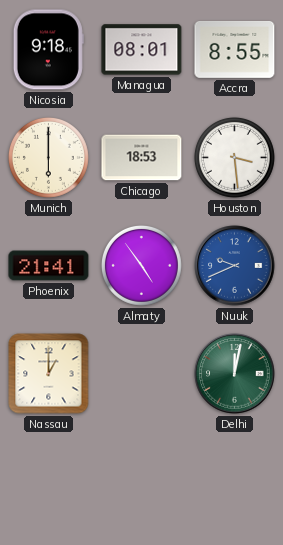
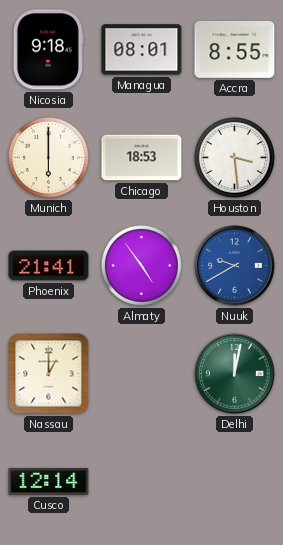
Nuuk: 9:41 -> 9:40 (235, 266)
Cusco: none -> 12:14 (49, 481)
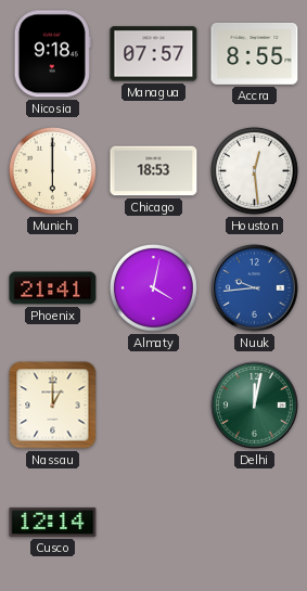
Managua: 08:01 -> 07:57 (154, 54)
Houston: 3:29 -> 12:29 (254, 170)
Almaty: 4:54 -> 4:02 (153, 287)
Nuuk: 9:40 -> 9:44 (255, 288)
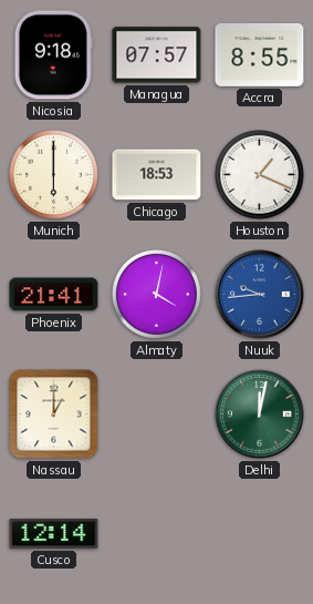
Houston: 12:29 -> 1:19 (259, 174)
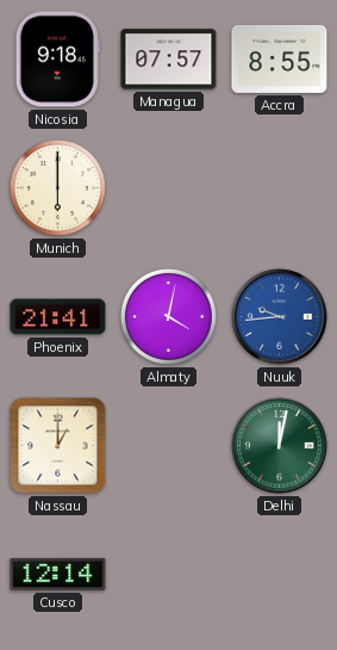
Chicago: 18:53 -> none (157, 175)
Houston: 1:19 -> none (259, 174)
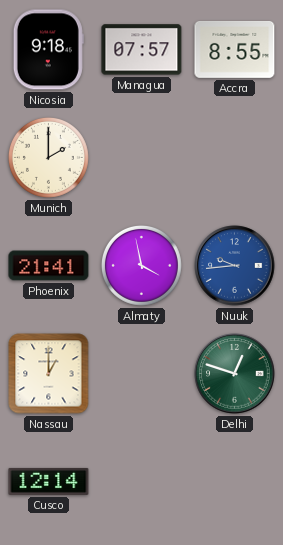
Munich: 6:00 -> 2:00 (48, 157)
Almaty: 4:02 -> 3:58 (141, 265)
Delhi: 12:02 -> 12:48 (235, 374)
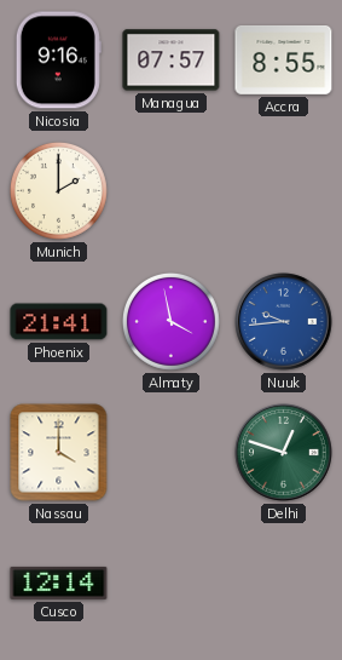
Nicosia: 9:18 -> 9:16 (58, 61)
Nassau: 1:00 -> 4:00 (59, 453)
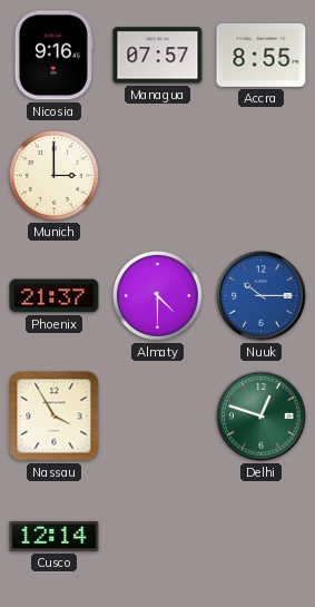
Munich: 2:00 -> 3:00 (53, 175)
Phoenix: 21:41 -> 21:37 (55, 296)
Almaty: 3:58 -> 4:30 (157, 295)
Nuuk: 9:44 -> 10:15 (262, 296)
Nassau: 4:00 -> 3:55 (55, 417)
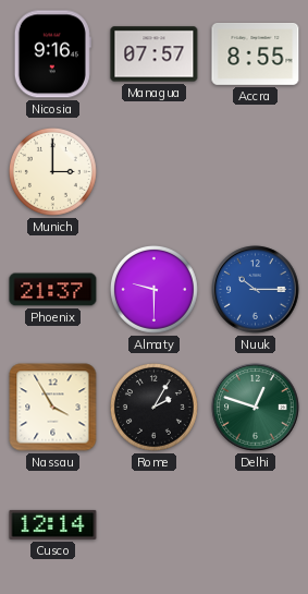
Almaty: 4:30 -> 9:30 (153, 289)
Rome: none -> 2:05 (153, 407)
